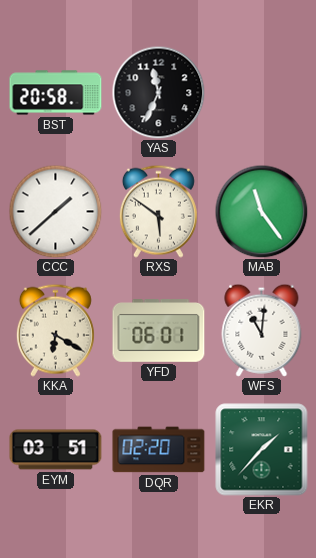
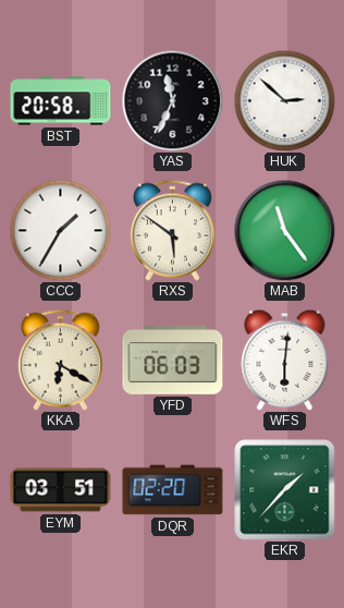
HUK: none -> 2:52 (284, 100)
CCC: 1:38 -> 1:35 (60, 230)
YFD: 06:01 -> 06:03 (173, 361)
WFS: 11:01 -> 6:01 (285, 360)
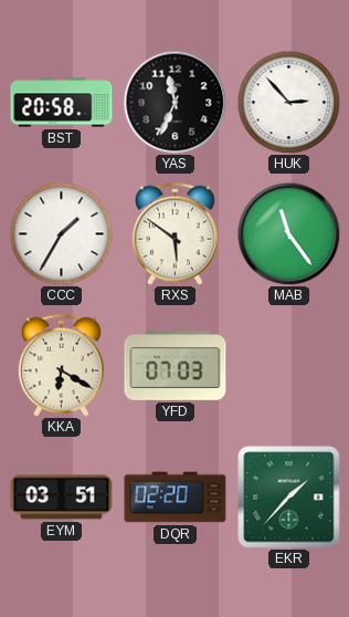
HUK: 2:52 -> 2:53 (288, 102)
YFD: 06:03 -> 07:03 (176, 366)
WFS: 6:01 -> none (285, 360)
